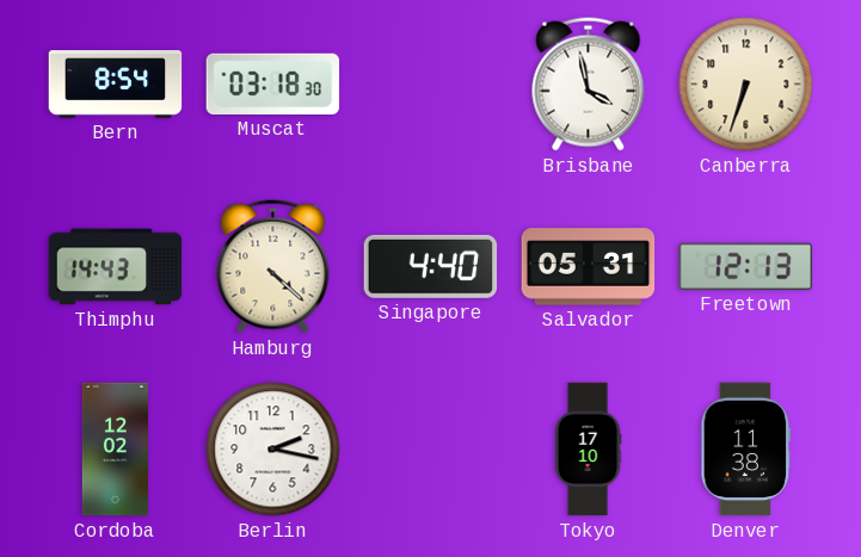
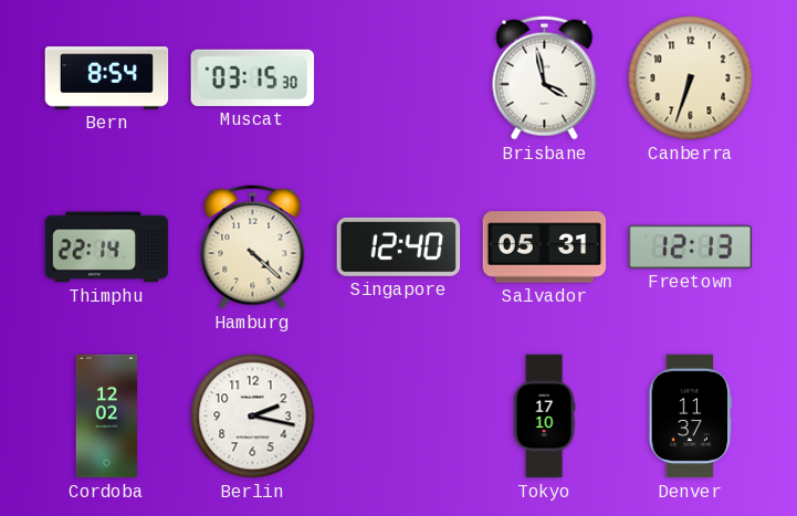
Muscat: 03:18 -> 03:15 (253, 77)
Thimphu: 14:43 -> 22:14 (107, 248)
Singapore: 4:40 -> 12:40 (399, 246)
Denver: 11:38 -> 11:37 (691, 417)
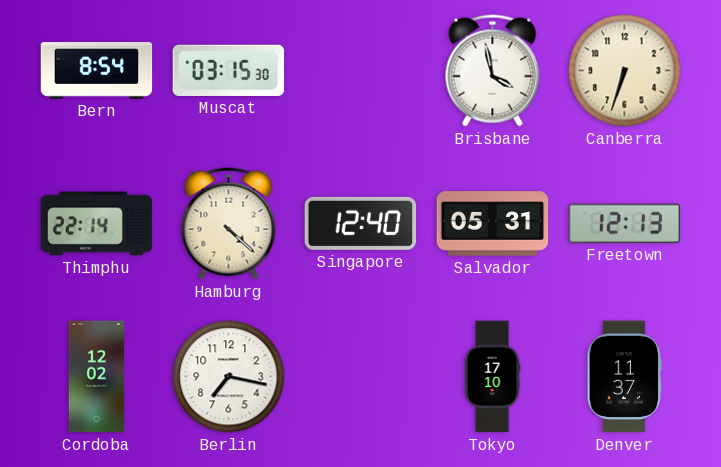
Berlin: 2:17 -> 7:17 (229, 377)
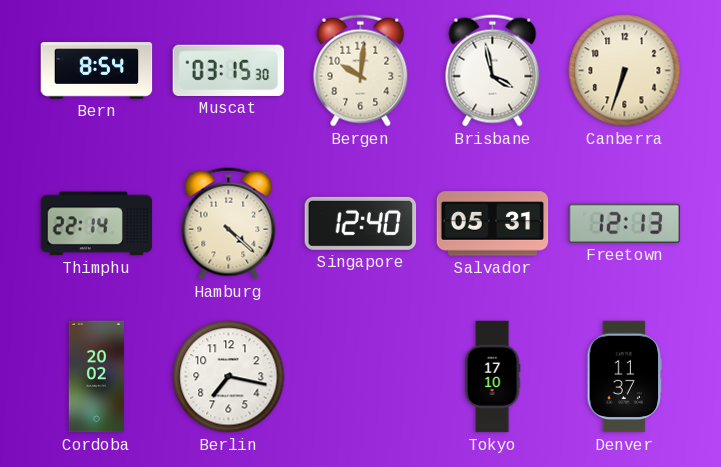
Bergen: none -> 10:01 (361, 71)
Cordoba: 12:02 -> 20:02 (97, 377)
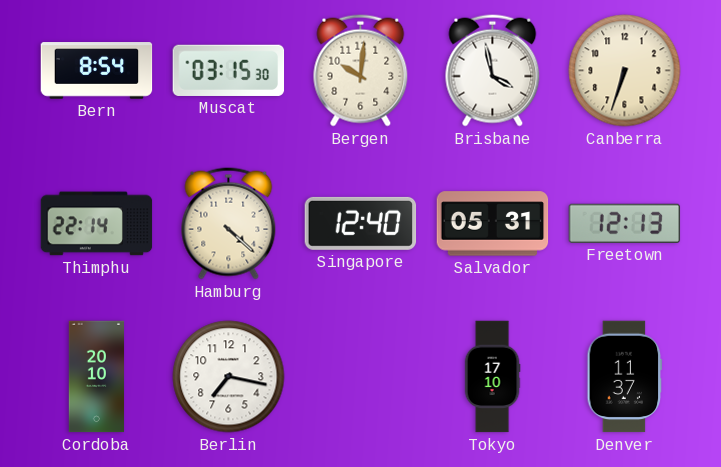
Cordoba: 20:02 -> 20:10 (97, 377)
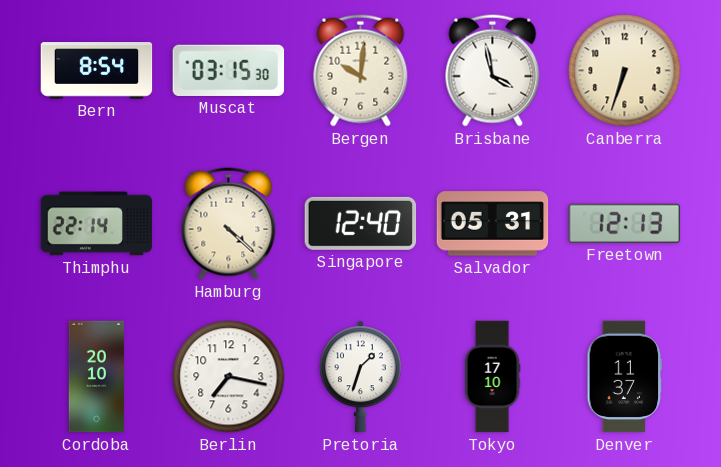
Pretoria: none -> 1:33 (361, 377)
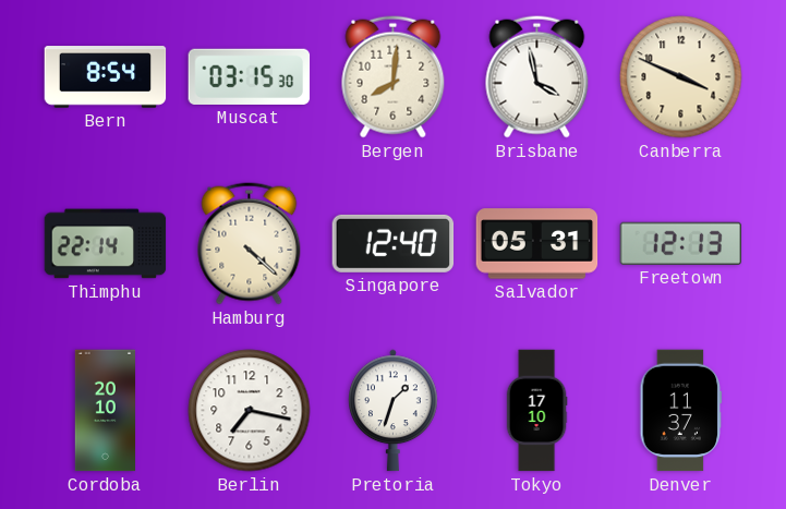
Bergen: 10:01 -> 8:01 (394, 77)
Canberra: 6:33 -> 3:49 (681, 77)
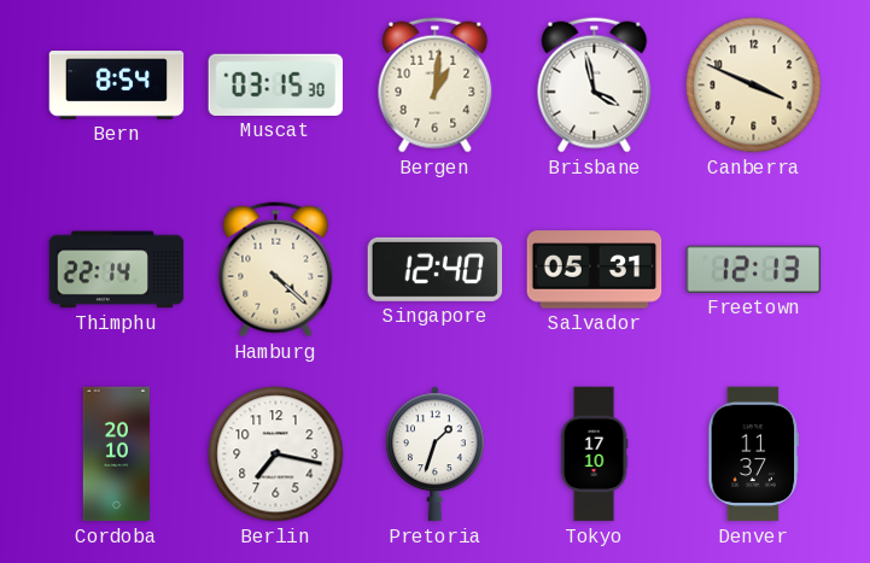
Bergen: 8:01 -> 1:01 (436, 86)
